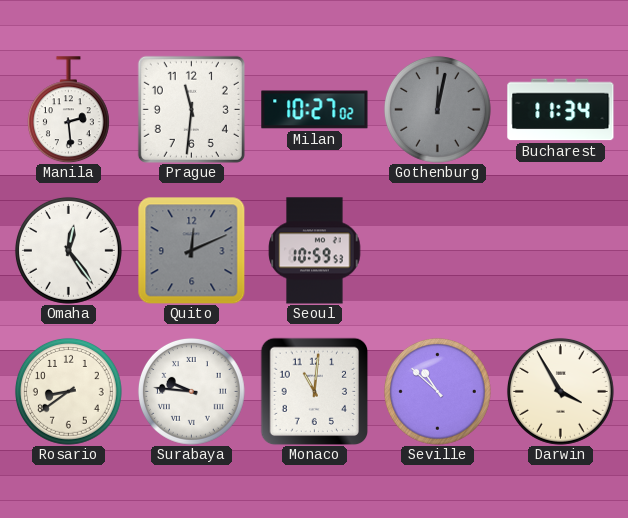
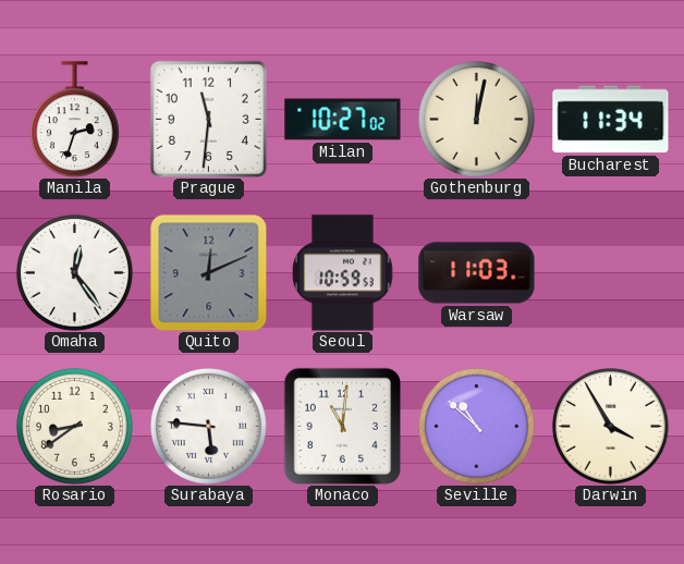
Manila: 2:29 -> 2:33 (74, 120)
Gothenburg dial: grey -> cream (476, 119)
Warsaw: none -> 11:03 (477, 273)
Surabaya: 9:46 -> 5:46 (208, 426)
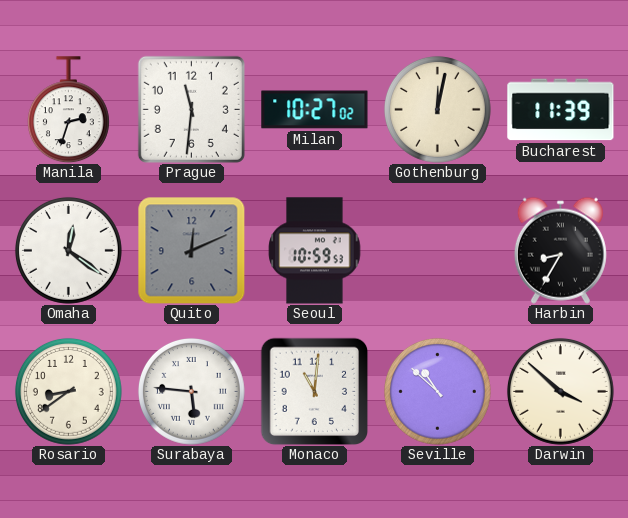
Bucharest: 11:34 -> 11:39 (561, 110)
Omaha: 12:24 -> 12:21 (68, 250)
Warsaw: 11:03 -> none (477, 273)
Harbin: none -> 8:35 (560, 250)
Darwin: 3:55 -> 3:52 (560, 391)
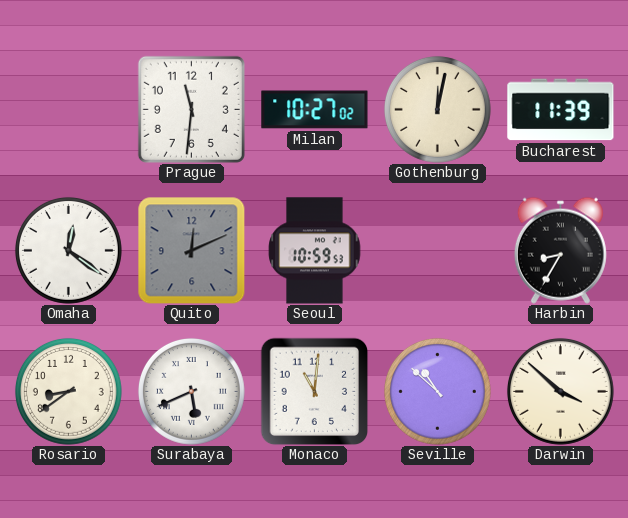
Manila: 2:33 -> none (68, 110)
Surabaya: 5:46 -> 5:41 (191, 391)
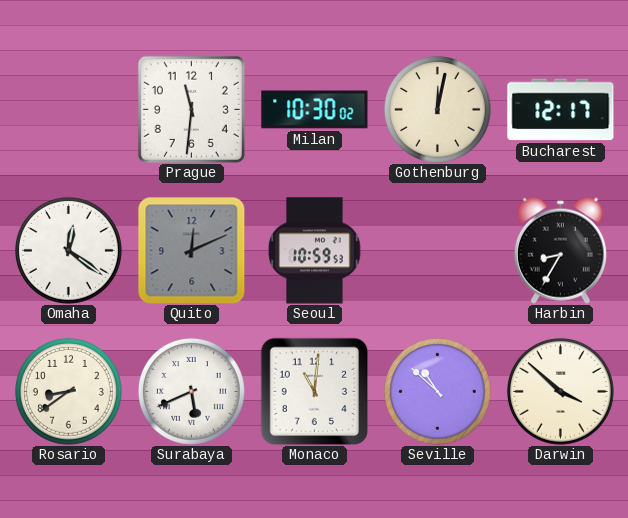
Milan: 10:27 -> 10:30 (315, 110)
Bucharest: 11:39 -> 12:17 (561, 110)
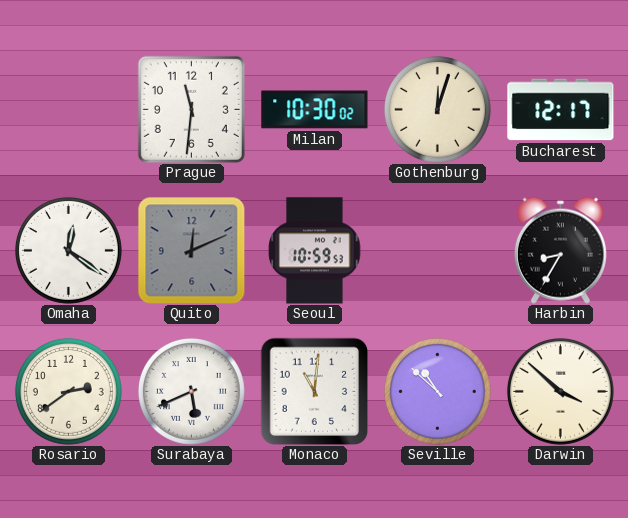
Gothenburg: 12:02 -> 12:03 (437, 109)
Rosario: 8:39 -> 2:39 (68, 391)
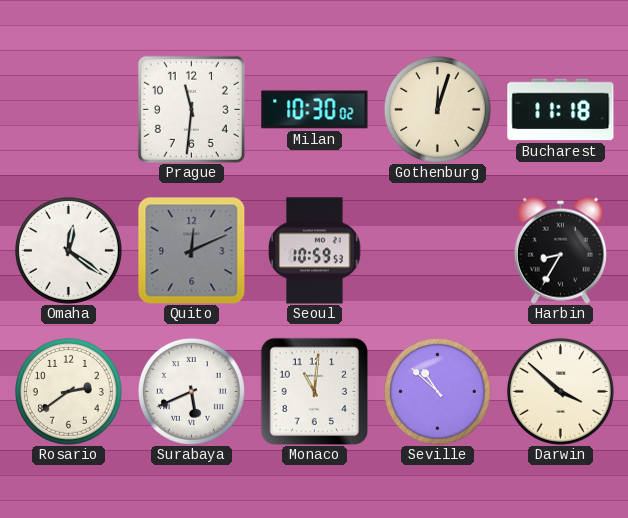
Bucharest: 12:17 -> 11:18 (561, 110)
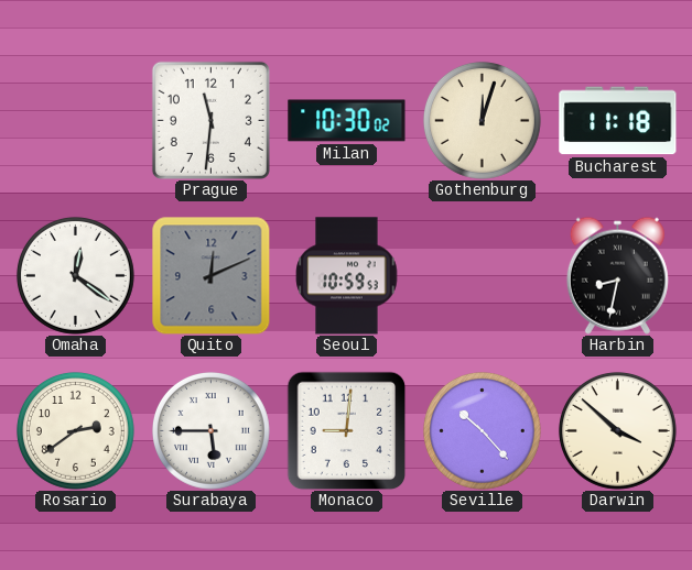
Harbin: 8:35 -> 8:32 (617, 275)
Surabaya: 5:41 -> 5:45 (210, 430)
Monaco: 11:01 -> 9:01 (346, 430)
Seville: 10:52 -> 10:23 (482, 430)
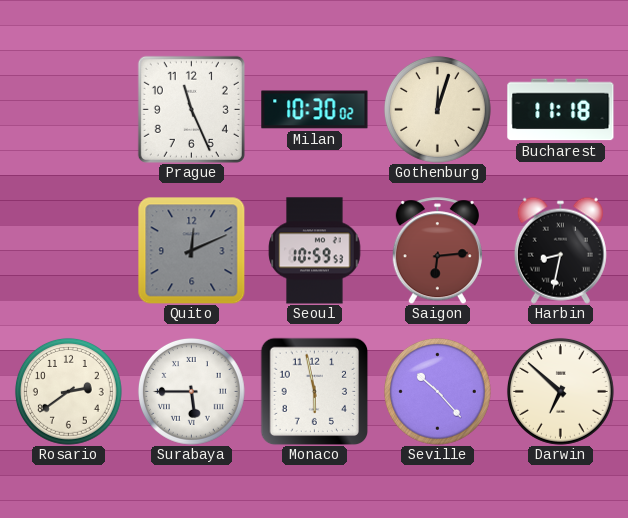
Prague: 11:31 -> 11:26 (191, 109)
Omaha: 12:21 -> none (75, 275)
Saigon: none -> 6:14 (437, 251)
Monaco: 9:01 -> 5:58 (314, 391)
Darwin: 3:52 -> 6:52 (560, 391)
